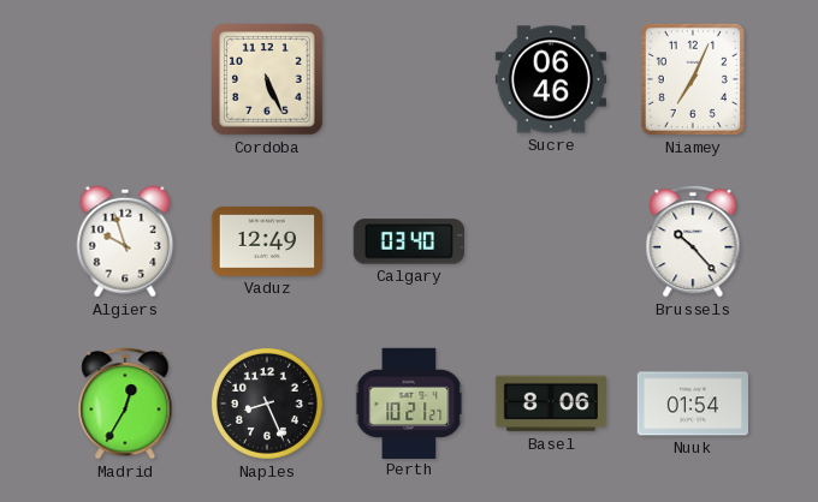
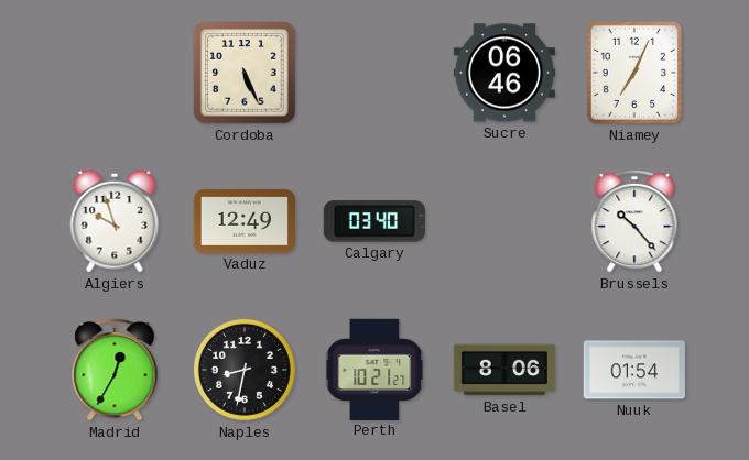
Naples: 8:26 -> 8:32 (245, 370)
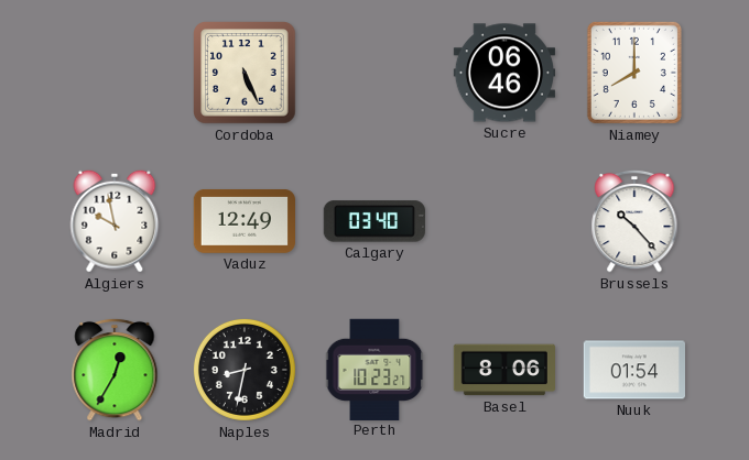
Niamey: 7:04 -> 8:00 (634, 73)
Algiers: 9:57 -> 9:58 (115, 221)
Perth: 10:21 -> 10:23 (374, 369)
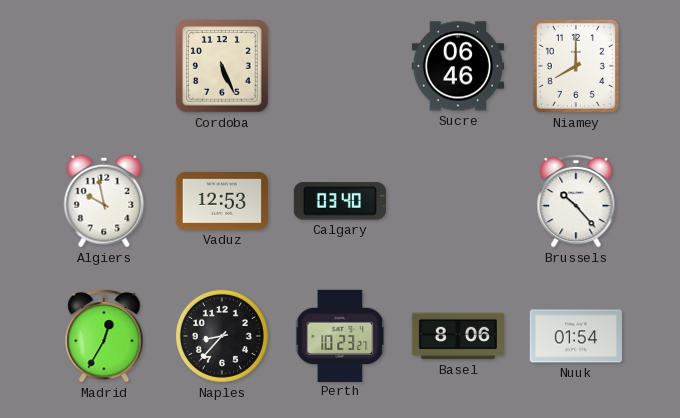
Vaduz: 12:49 -> 12:53 (221, 201)
Naples: 8:32 -> 8:37 (222, 336)
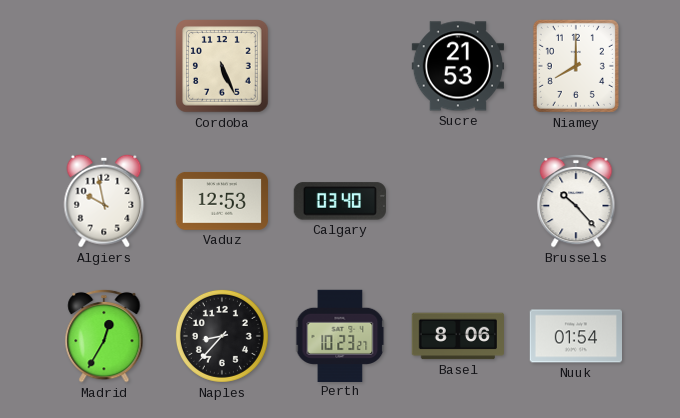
Sucre: 06:46 -> 21:53 (457, 66)
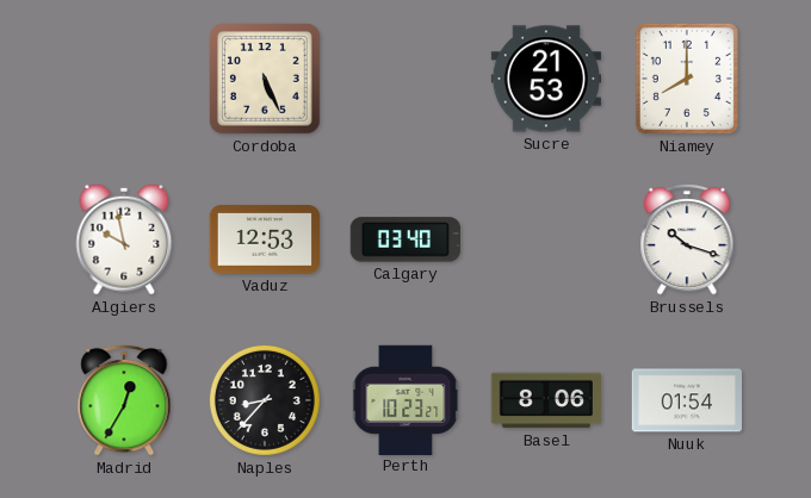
Brussels: 10:23 -> 10:18 (687, 239)
